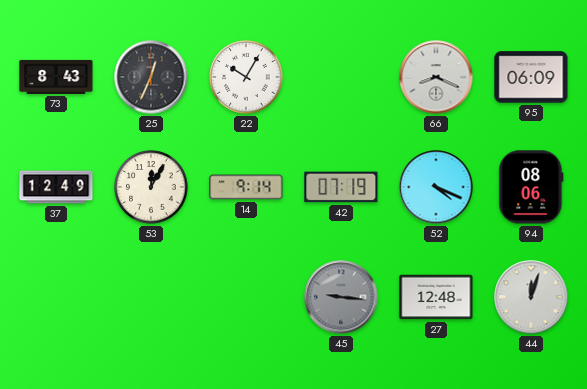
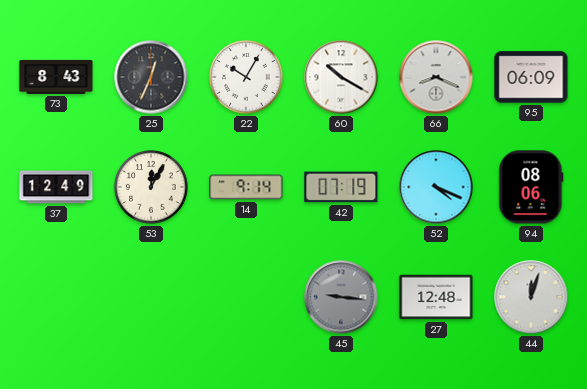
60: none -> 10:20 (341, 77)
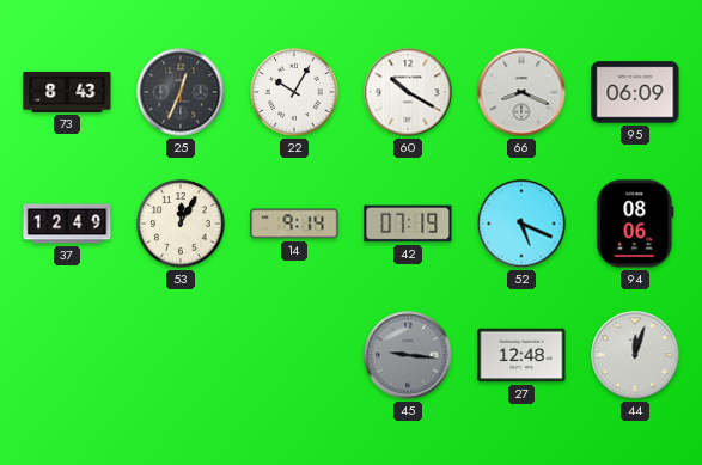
52: 4:19 -> 5:19 (521, 224)
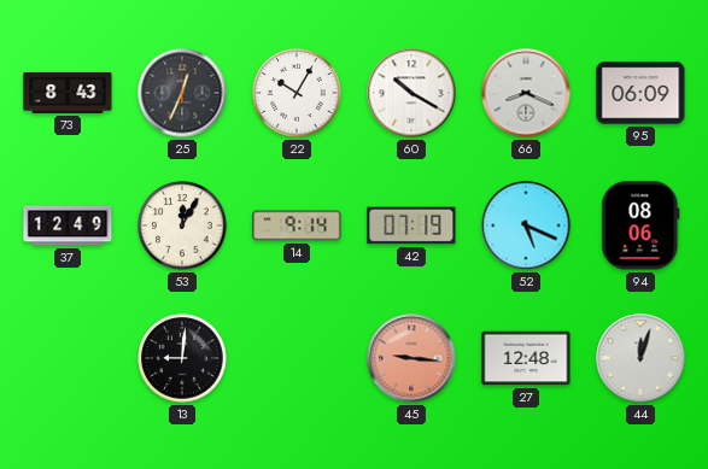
13: none -> 9:01 (182, 358)
45 dial: grey -> salmon (411, 358)
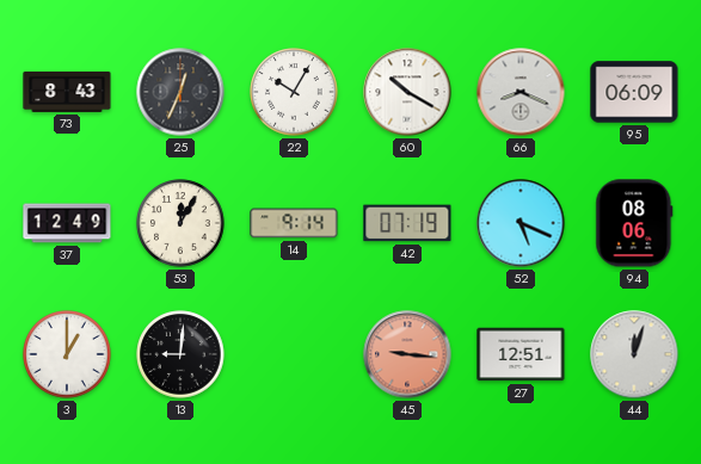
3: none -> 1:00 (67, 354)
27: 12:48 -> 12:51 (521, 354)
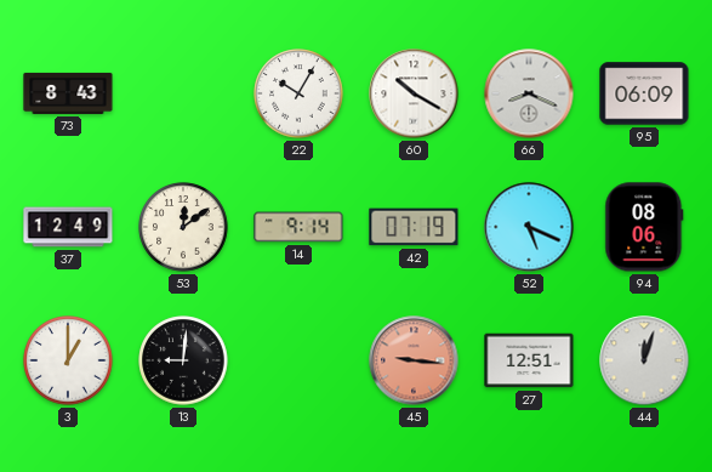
25: 12:34 -> none (180, 92)
53: 12:05 -> 12:09 (183, 227)
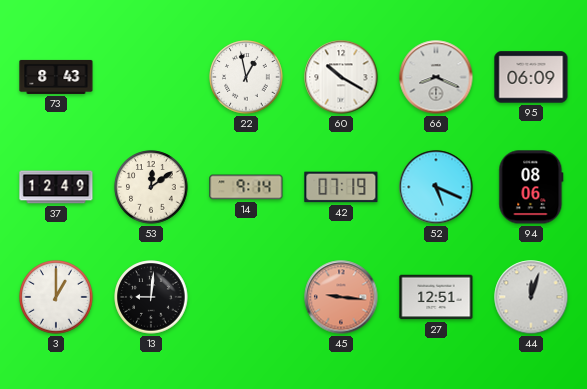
22: 10:05 -> 12:58 (246, 77)
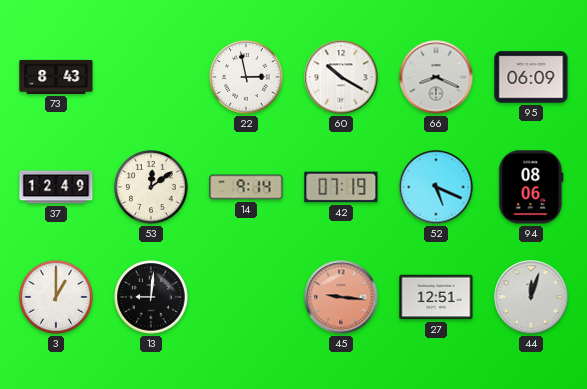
22: 12:58 -> 2:58 (246, 77)
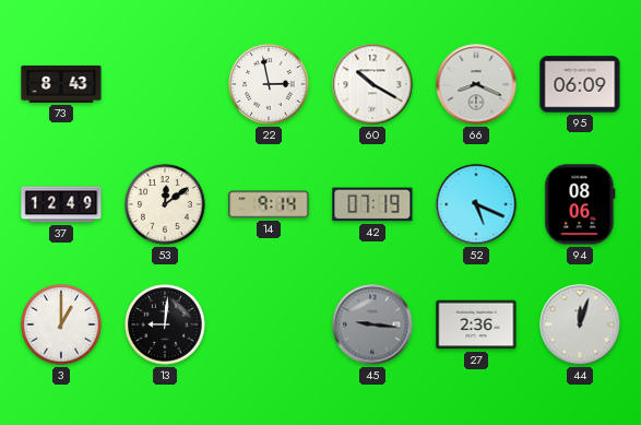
45 dial: salmon -> grey (372, 324)
27: 12:51 -> 2:36 (476, 324)
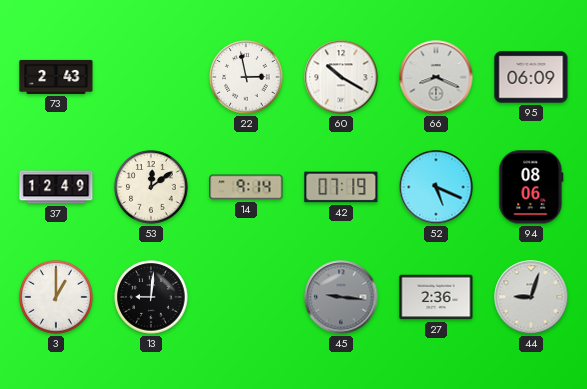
73: 8:43 -> 2:43 (56, 77)
44: 12:03 -> 9:03 (531, 297)
